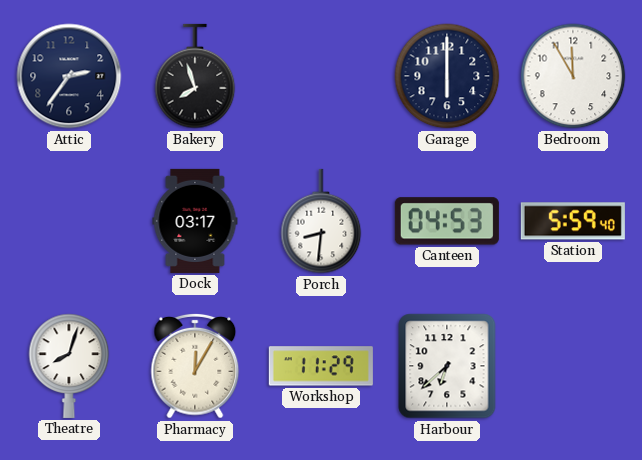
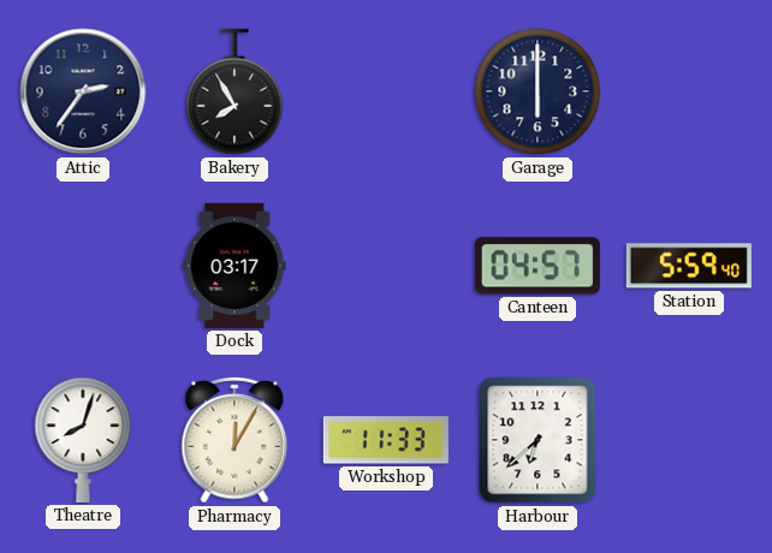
Bakery: 7:57 -> 7:55 (234, 91)
Bedroom: 11:55 -> none (573, 76)
Porch: 8:31 -> none (321, 221)
Canteen: 04:53 -> 04:57 (538, 266)
Workshop: 11:29 -> 11:33 (386, 440)
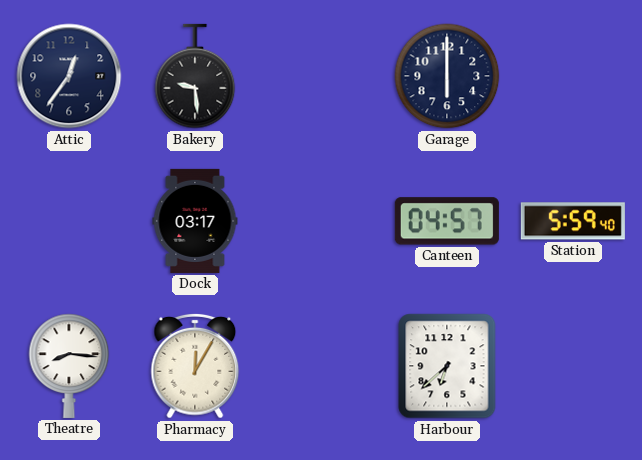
Attic: 2:36 -> 12:36 (69, 76)
Bakery: 7:55 -> 9:29 (195, 76)
Theatre: 8:03 -> 8:16 (69, 366)
Workshop: 11:33 -> none (386, 440)
